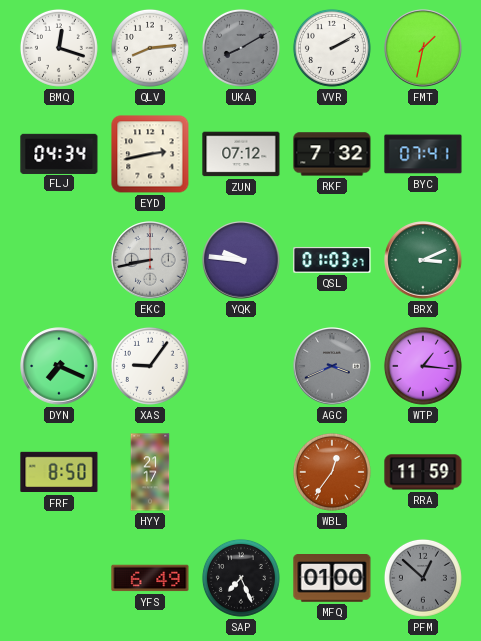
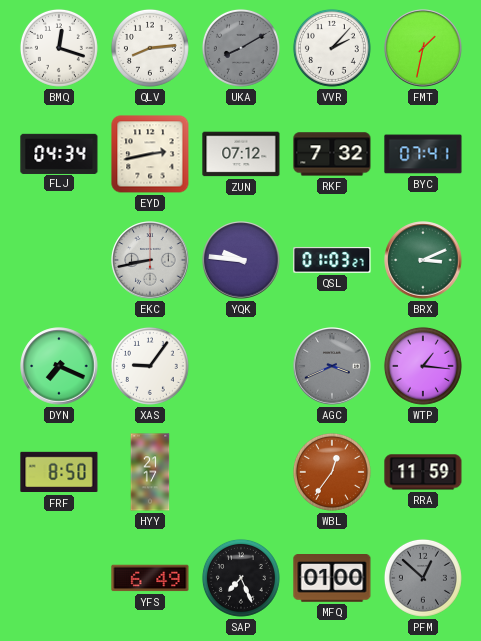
VVR: 2:10 -> 2:07 (332, 48)
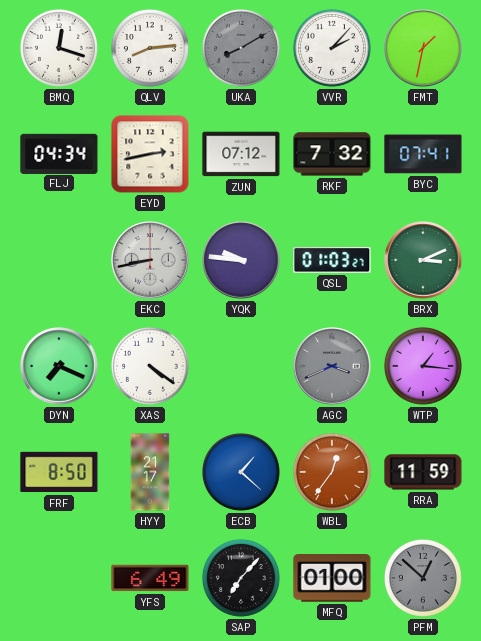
XAS: 9:06 -> 4:21 (150, 366)
ECB: none -> 1:22 (241, 472)
SAP: 7:26 -> 7:07 (241, 578)
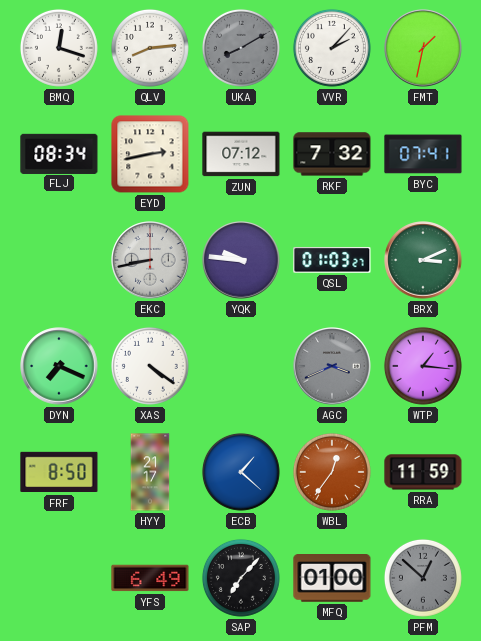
FLJ: 04:34 -> 08:34 (59, 153)
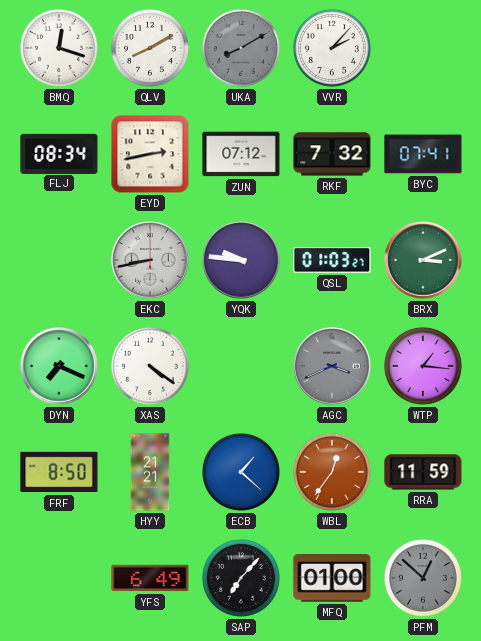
QLV: 8:14 -> 8:10 (150, 48)
FMT: 1:32 -> none (423, 48)
HYY: 21:17 -> 21:21 (150, 472)
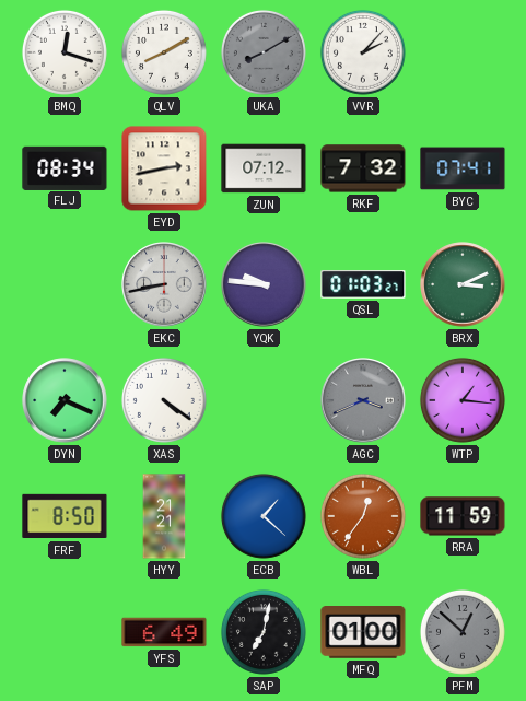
SAP: 7:07 -> 7:02 (264, 632)
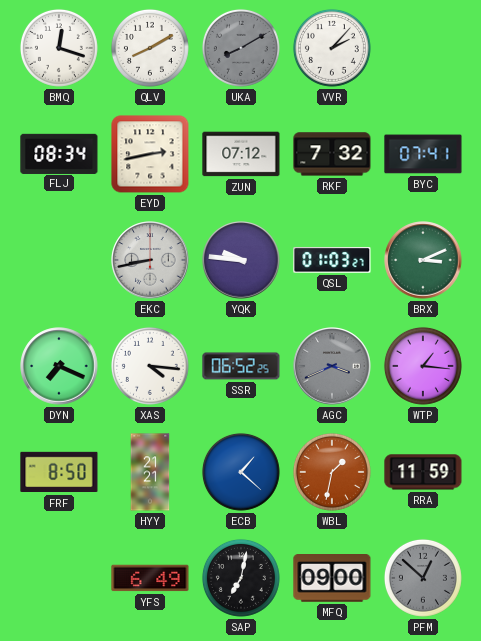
XAS: 4:21 -> 4:16 (150, 366)
SSR: none -> 06:52 (241, 366)
WBL: 12:36 -> 1:32 (332, 472)
MFQ: 01:00 -> 09:00 (332, 579)
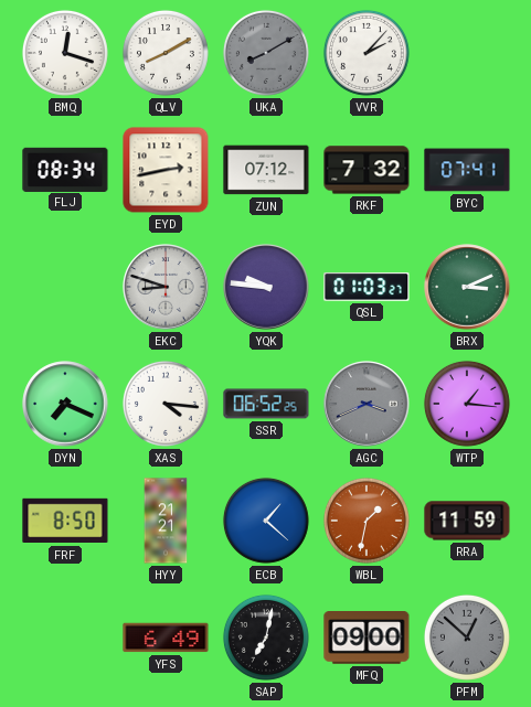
EKC: 8:43 -> 8:48 (166, 287)
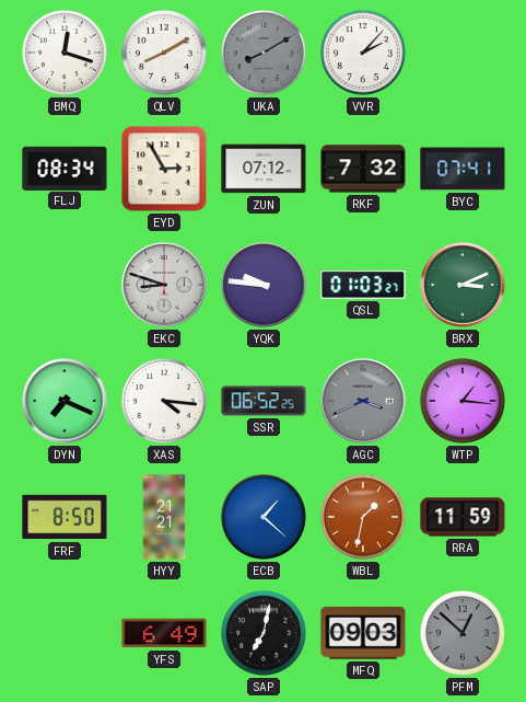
EYD: 2:43 -> 2:55 (164, 169)
MFQ: 09:00 -> 09:03 (363, 634)
